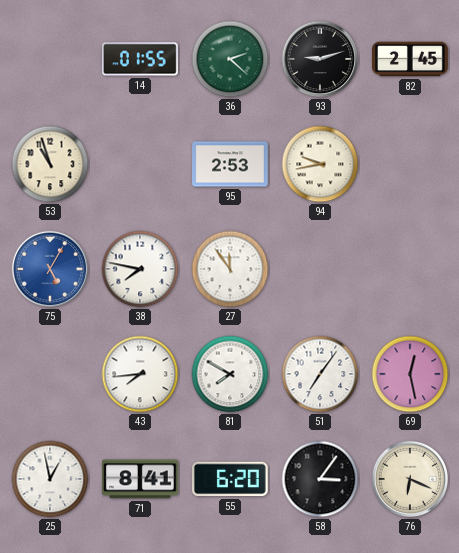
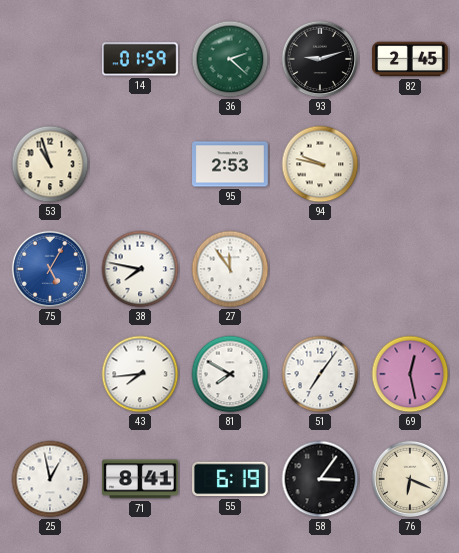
14: 01:55 -> 01:59 (141, 59)
94: 9:43 -> 9:47 (320, 164)
55: 6:20 -> 6:19 (231, 479)
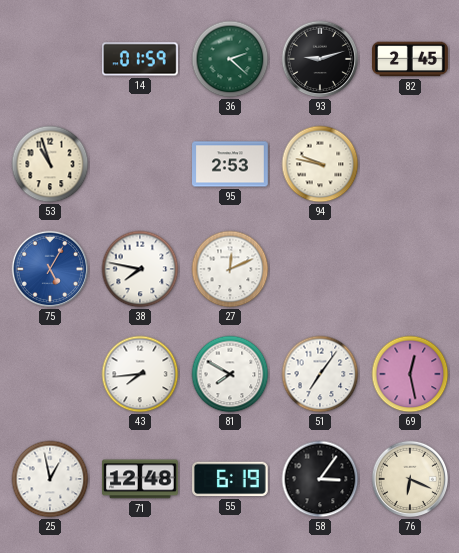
27: 11:54 -> 12:11 (230, 269)
71: 8:41 -> 12:48 (141, 479)
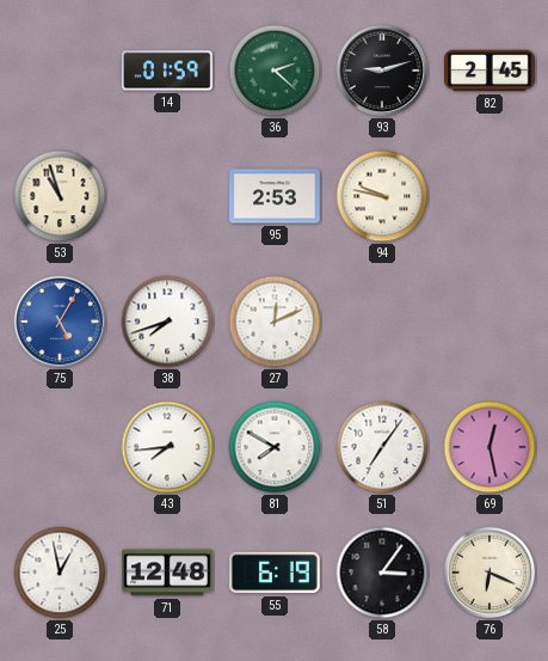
38: 7:47 -> 7:42 (167, 322)
